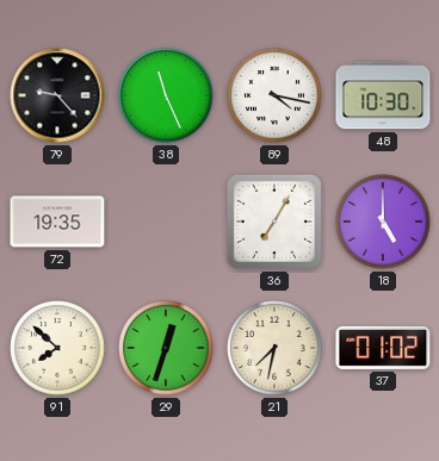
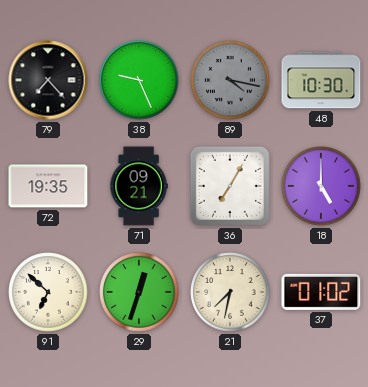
79: 9:23 -> 7:23 (48, 80)
38: 11:26 -> 9:26 (139, 80)
89 dial: white -> grey (230, 80)
71: none -> 09:21 (139, 186)
91: 7:52 -> 6:52 (48, 292)
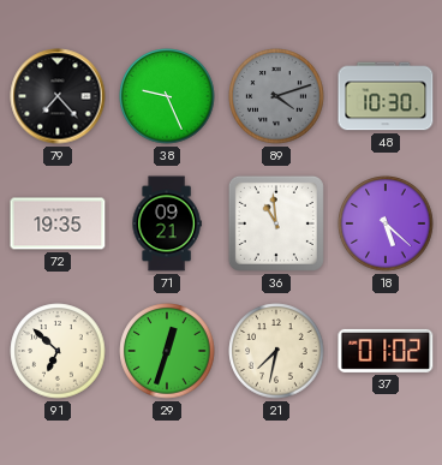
89: 4:17 -> 4:12 (276, 96)
36: 7:05 -> 10:59 (276, 223)
18: 5:00 -> 5:22 (386, 223)
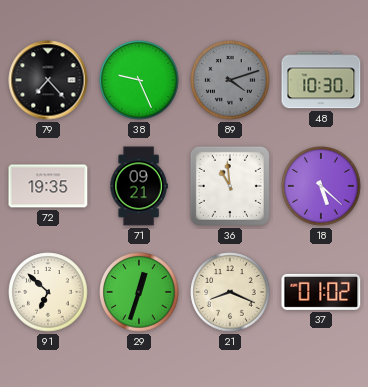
21: 7:32 -> 8:19 (230, 292)
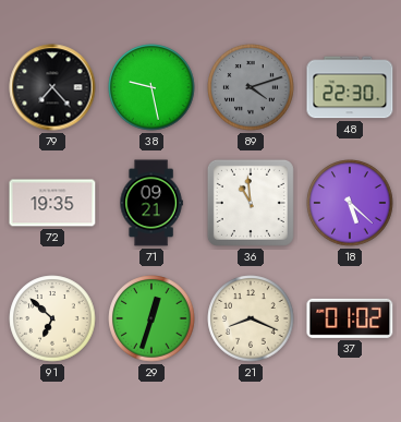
38: 9:26 -> 9:28 (151, 87)
48: 10:30 -> 22:30 (350, 87)
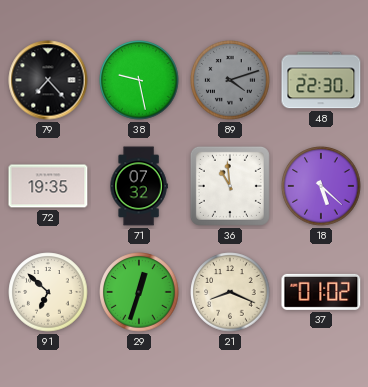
71: 09:21 -> 07:32 (139, 186)
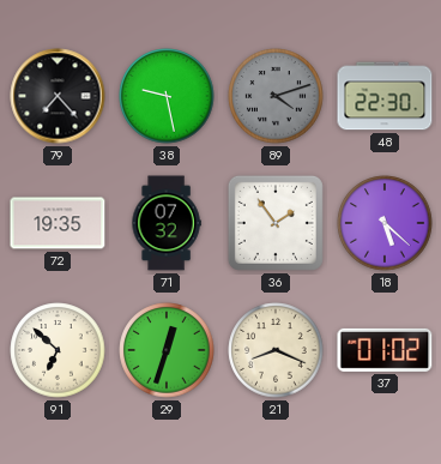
36: 10:59 -> 1:54 (276, 223)
